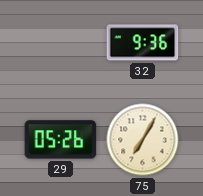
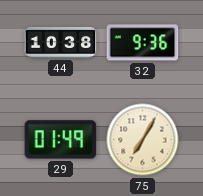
44: none -> 10:38 (61, 42)
29: 05:26 -> 01:49 (61, 140)
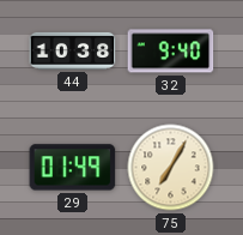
32: 9:36 -> 9:40 (171, 52)
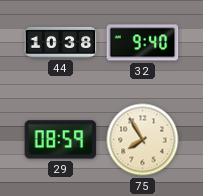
29: 01:49 -> 08:59 (61, 140)
75: 7:05 -> 7:55 (143, 140)
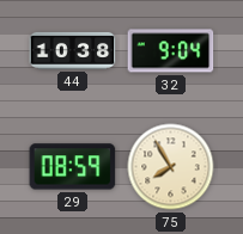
32: 9:40 -> 9:04 (171, 51)
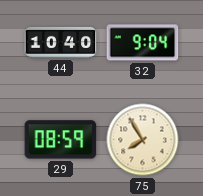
44: 10:38 -> 10:40 (61, 42)
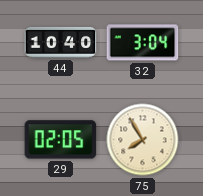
32: 9:04 -> 3:04 (143, 43)
29: 08:59 -> 02:05 (61, 140)
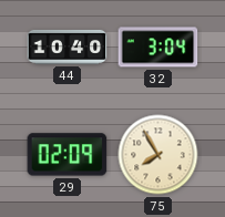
29: 02:05 -> 02:09 (68, 155)
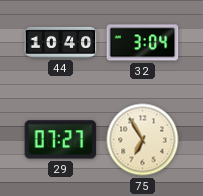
29: 02:09 -> 07:27 (61, 140)
75: 7:55 -> 6:55 (143, 140)
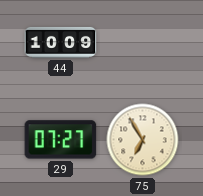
44: 10:40 -> 10:09 (61, 42)
32: 3:04 -> none (143, 43)
